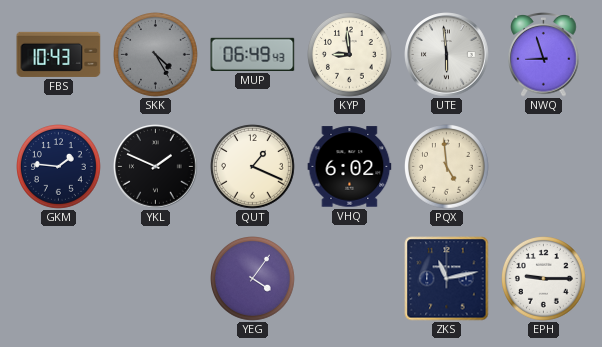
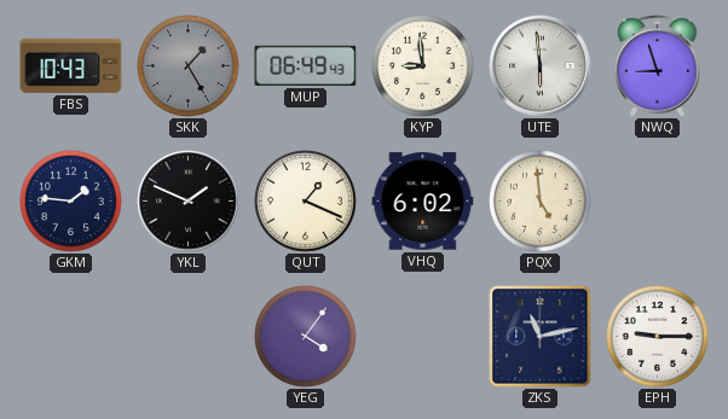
SKK: 4:25 -> 1:25 (189, 66)
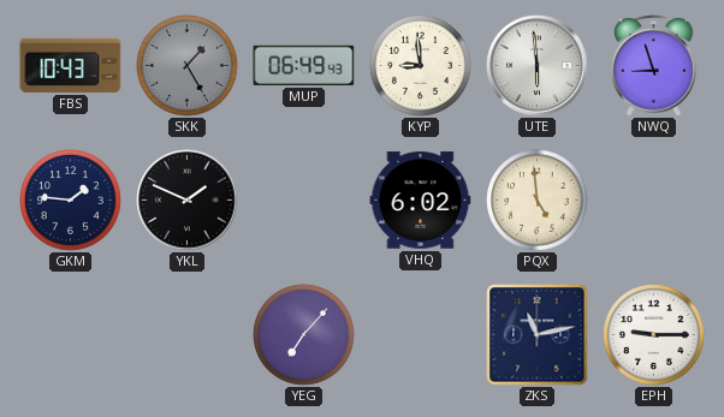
QUT: 1:19 -> none (306, 202)
YEG: 4:06 -> 7:07 (304, 335)
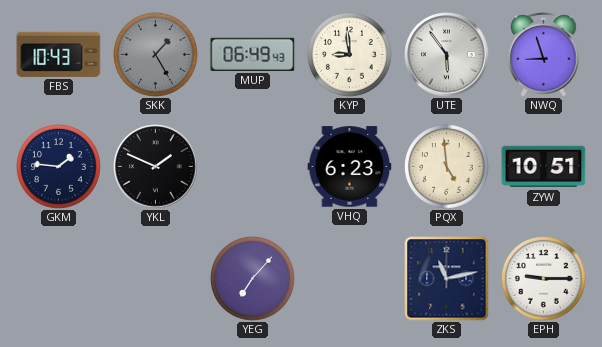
UTE: 5:59 -> 5:54 (447, 55)
VHQ: 6:02 -> 6:23 (350, 167)
ZYW: none -> 10:51 (544, 167)
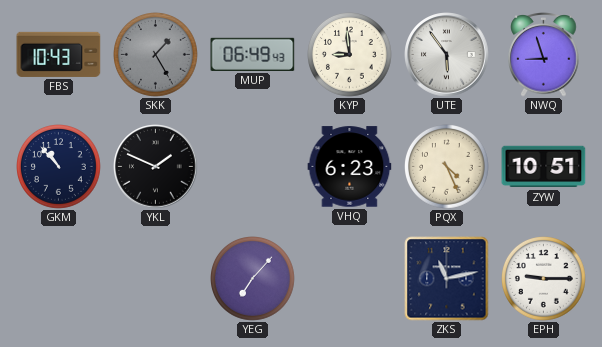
GKM: 1:46 -> 10:53 (59, 167)
PQX: 4:59 -> 4:26 (447, 167)
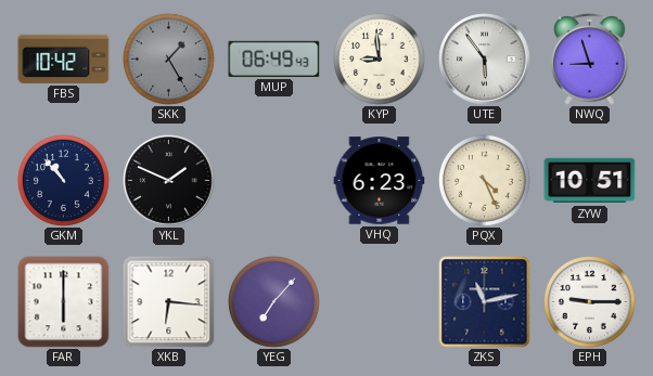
FBS: 10:43 -> 10:42 (64, 59)
FAR: none -> 6:00 (64, 302)
XKB: none -> 6:16 (169, 302)
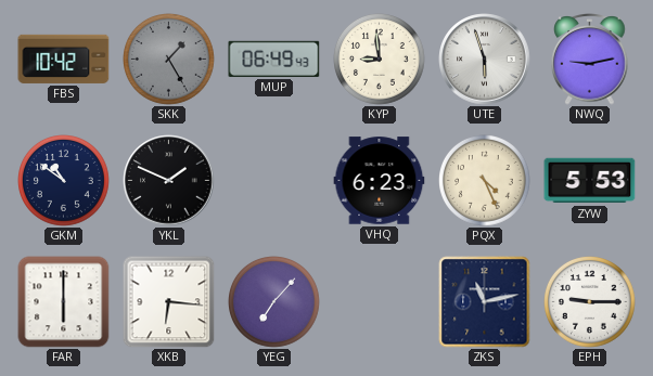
UTE: 5:54 -> 5:57 (485, 60)
NWQ: 8:57 -> 9:13 (590, 60)
GKM: 10:53 -> 10:51 (64, 181)
ZYW: 10:51 -> 5:53 (590, 181)
